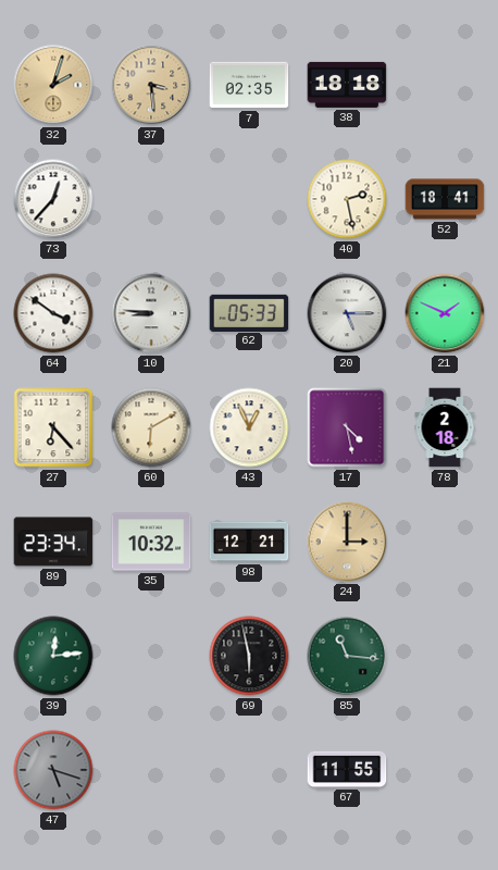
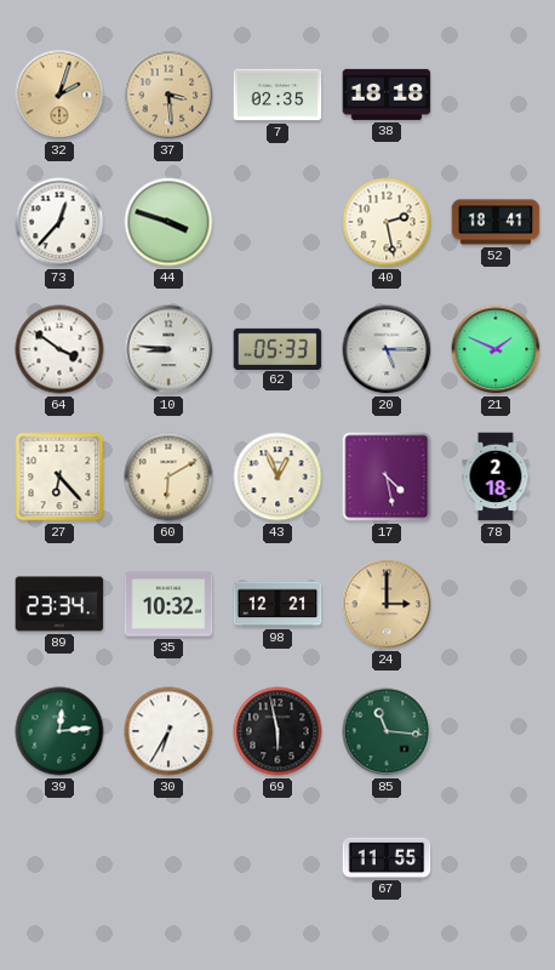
44: none -> 3:48 (168, 222)
30: none -> 6:35 (168, 731)
47: 5:18 -> none (53, 770)
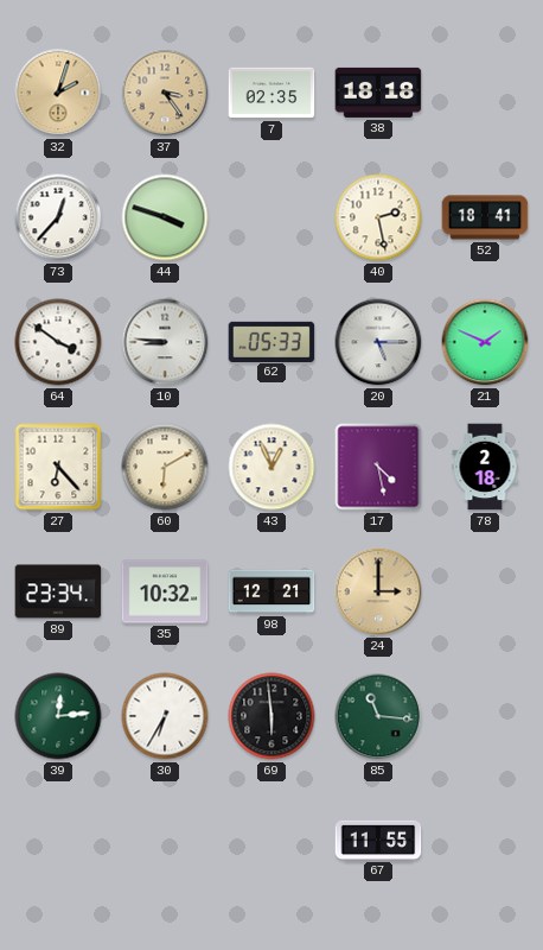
37: 3:29 -> 3:24 (165, 93)
69: 5:58 -> 5:59 (271, 716)
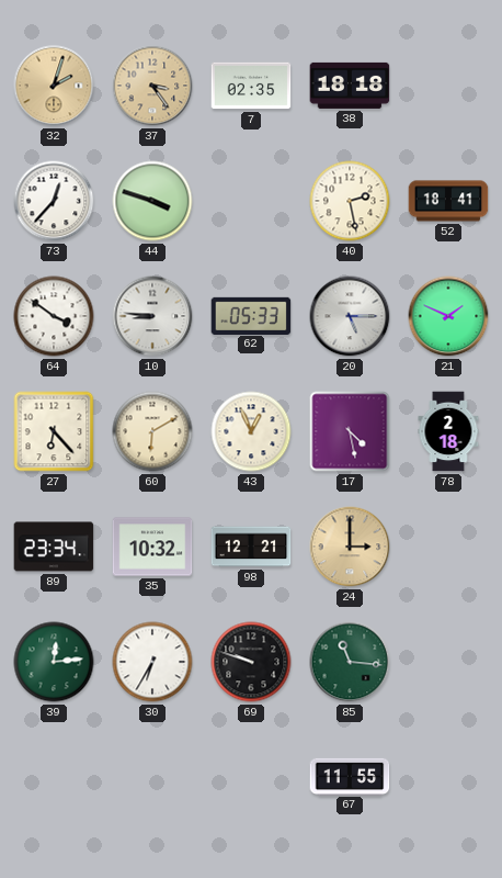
69: 5:59 -> 9:48 (251, 662)
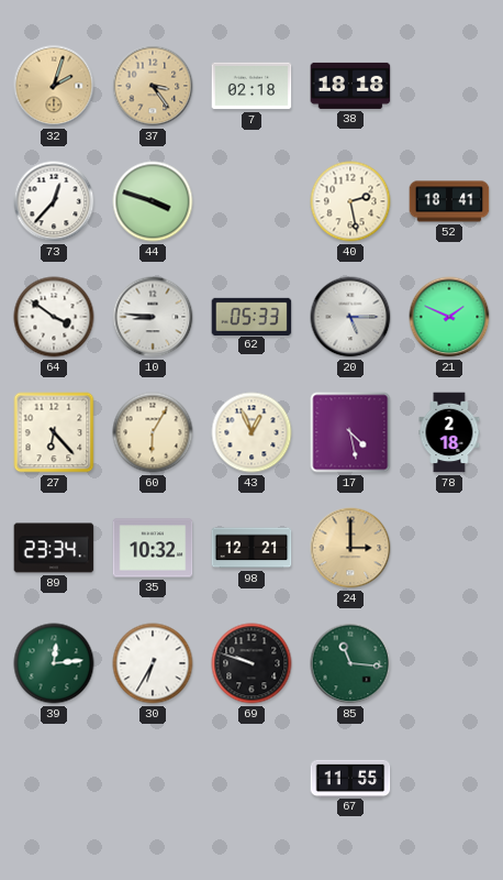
7: 02:35 -> 02:18 (251, 86)
60: 6:10 -> 6:05 (153, 432)
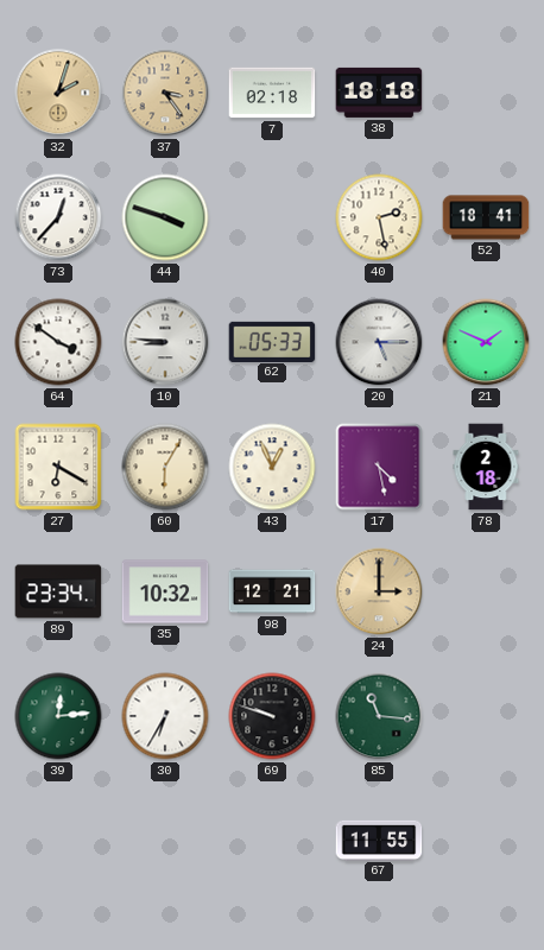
27: 6:23 -> 6:20 (58, 467)
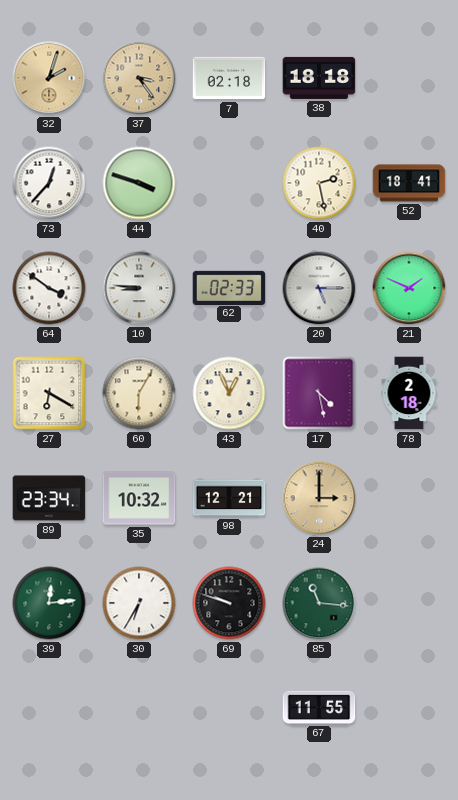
62: 05:33 -> 02:33 (229, 287)
